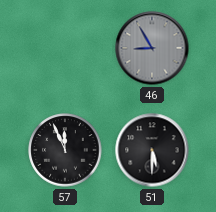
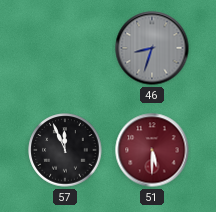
46: 8:55 -> 8:33 (152, 48)
51 dial: black -> burgundy (152, 150)
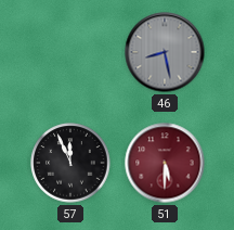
46: 8:33 -> 8:28 (165, 52)
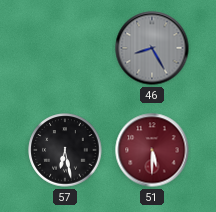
46: 8:28 -> 8:25 (152, 48)
57: 11:56 -> 6:28 (65, 150)
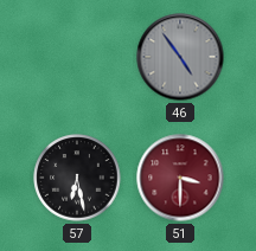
46: 8:25 -> 4:54 (180, 57)
51: 5:30 -> 3:30 (180, 178)
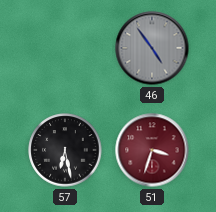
51: 3:30 -> 3:33 (152, 150)
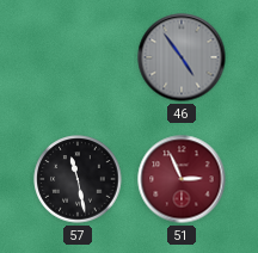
57: 6:28 -> 11:28 (78, 179)
51: 3:33 -> 2:56 (182, 179)
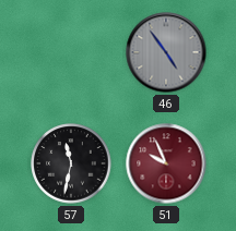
57: 11:28 -> 11:32 (71, 163)
51: 2:56 -> 9:56 (166, 163)
